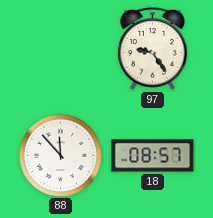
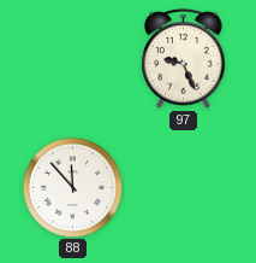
97: 9:24 -> 9:26 (184, 59)
18: 08:57 -> none (153, 156)
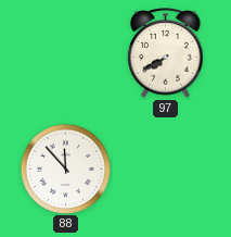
97: 9:26 -> 7:40 (166, 53)
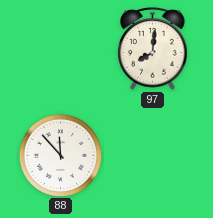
97: 7:40 -> 8:01 (153, 49)
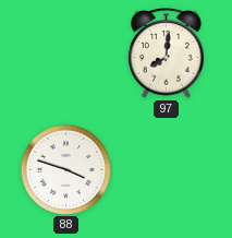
88: 11:53 -> 3:48 (65, 169)
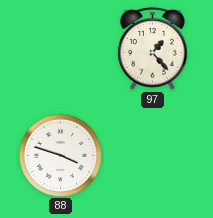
97: 8:01 -> 1:23 (153, 49)
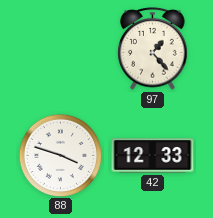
42: none -> 12:33 (153, 156)
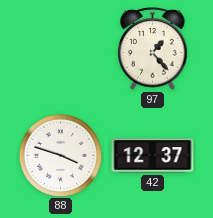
42: 12:33 -> 12:37 (153, 156)
